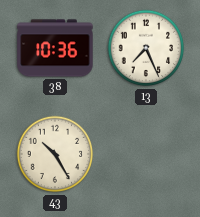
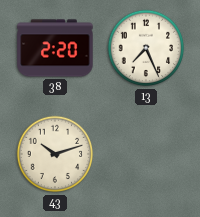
38: 10:36 -> 2:20 (55, 48)
43: 10:25 -> 10:12 (55, 154)
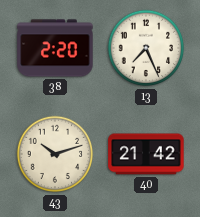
40: none -> 21:42 (146, 154)
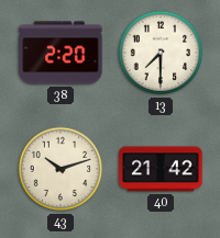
13: 7:26 -> 7:30 (161, 53)
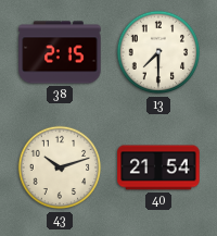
38: 2:20 -> 2:15 (60, 52)
40: 21:42 -> 21:54 (158, 167)
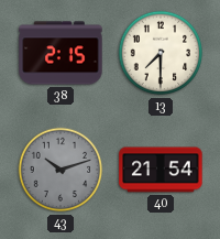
43 dial: cream -> grey (61, 170)
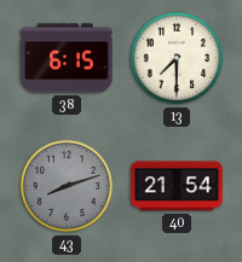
38: 2:15 -> 6:15 (67, 58)
43: 10:12 -> 8:12 (67, 186)
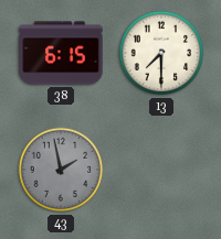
43: 8:12 -> 1:58 (61, 170)
40: 21:54 -> none (177, 186)
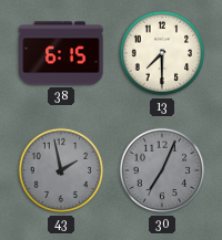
30: none -> 7:04 (162, 170)
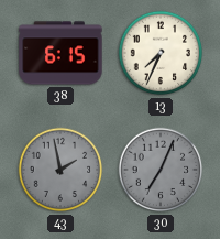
13: 7:30 -> 7:34 (161, 53)
